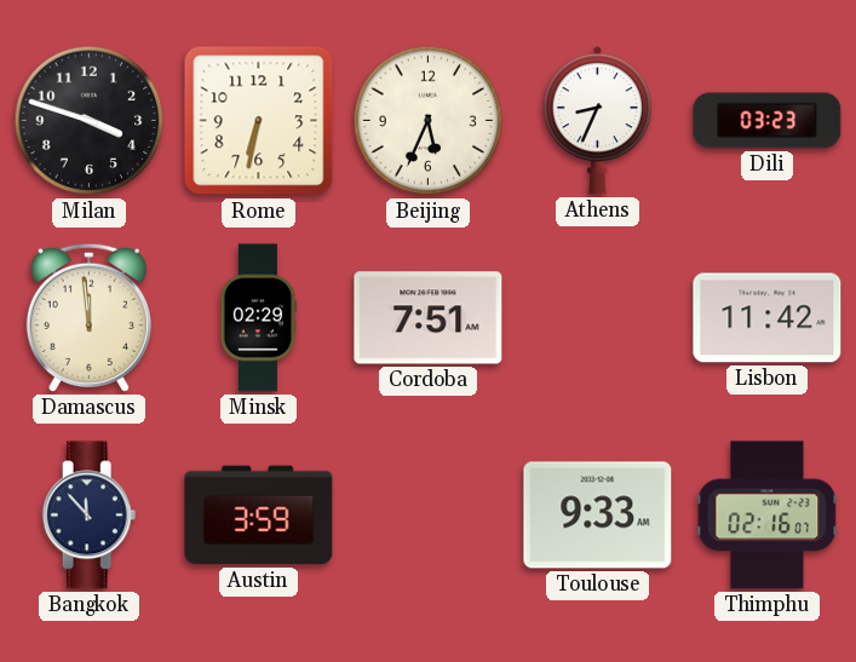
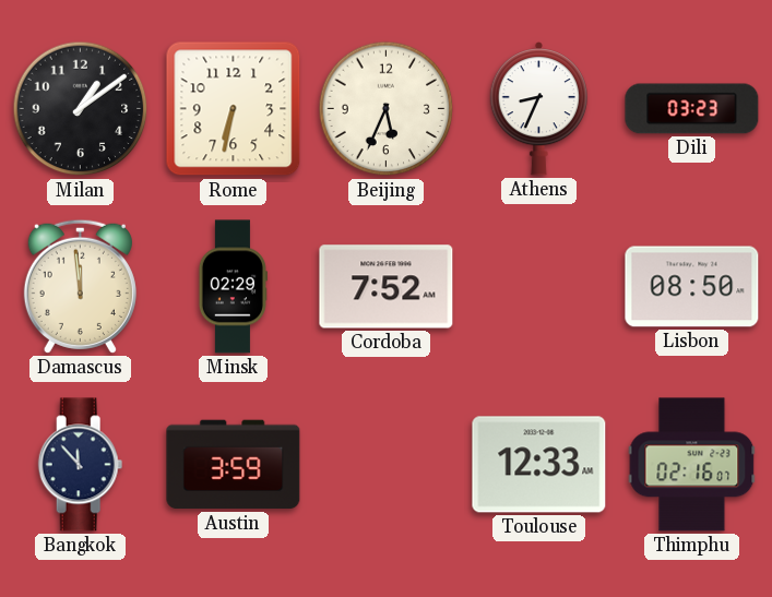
Milan: 3:48 -> 1:09 (81, 109)
Cordoba: 7:51 -> 7:52 (387, 287)
Lisbon: 11:42 -> 08:50 (692, 287)
Toulouse: 9:33 -> 12:33 (539, 465)
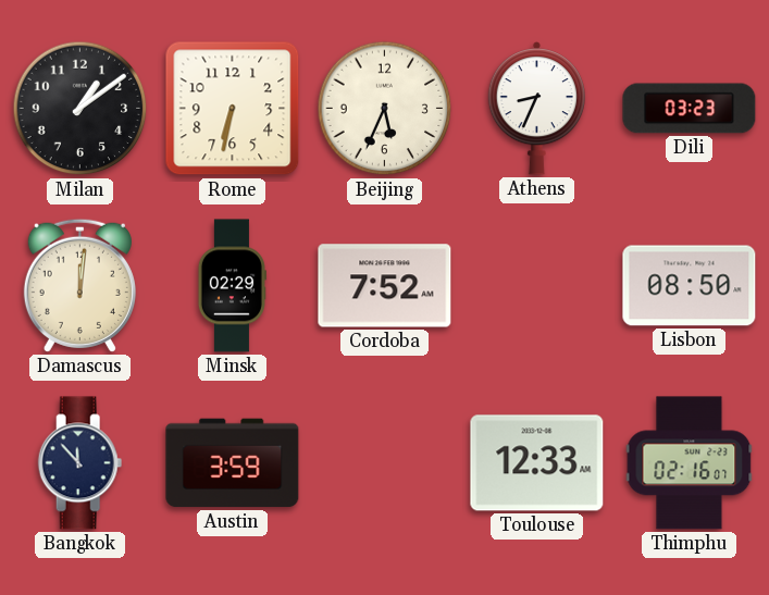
Damascus: 11:59 -> 12:01 (79, 285)
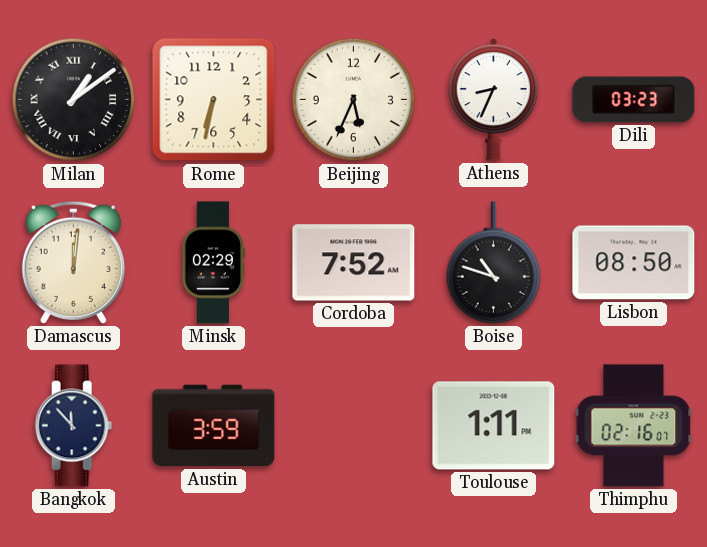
Milan numerals: Arabic -> Roman (74, 100)
Boise: none -> 10:48 (494, 263)
Toulouse: 12:33 -> 1:11 (494, 426)
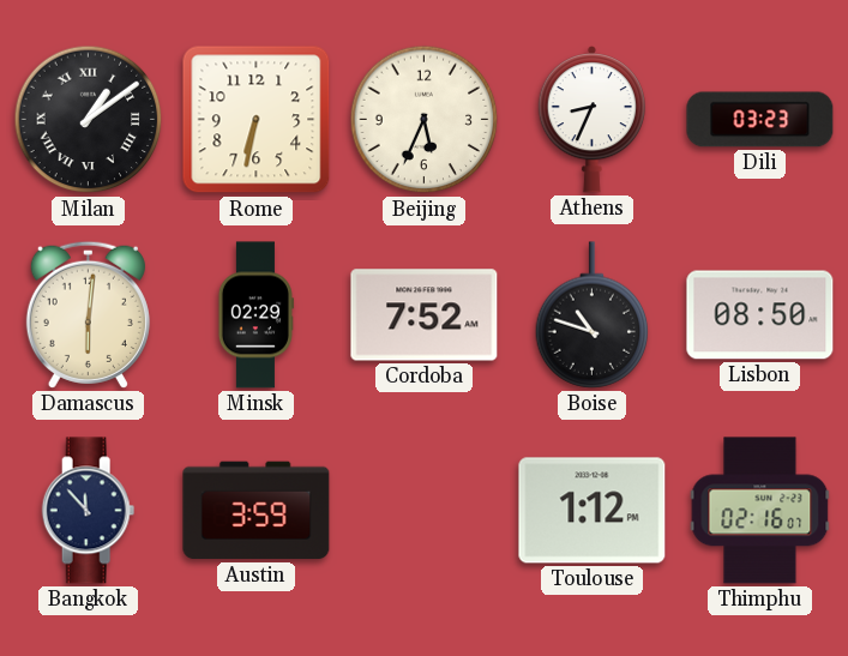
Damascus: 12:01 -> 6:01 (88, 314)
Toulouse: 1:11 -> 1:12 (593, 511)
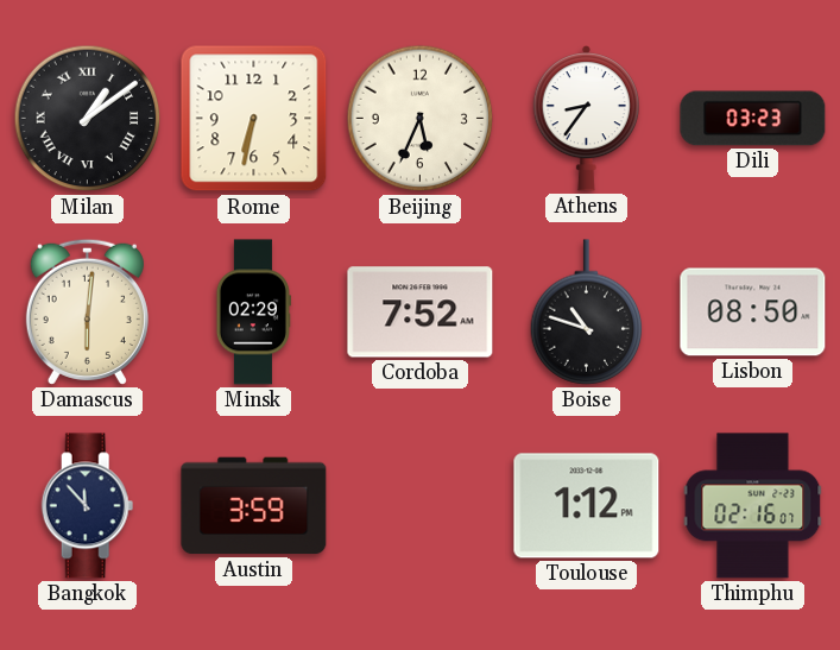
Athens: 8:34 -> 8:36 (586, 119)
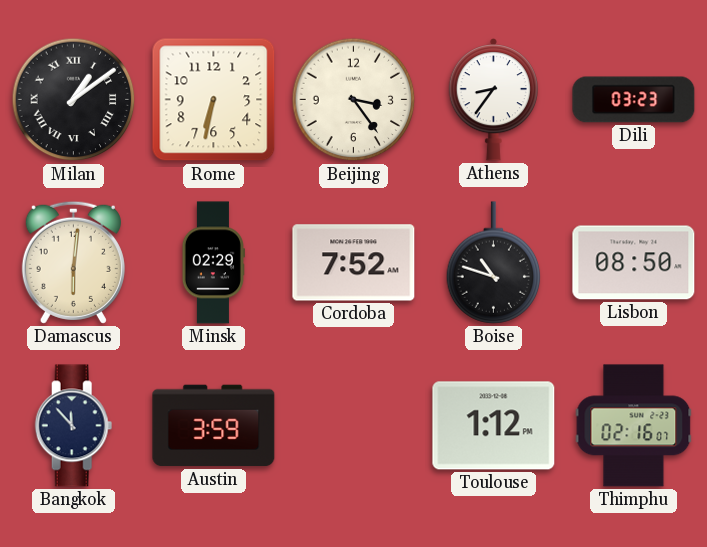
Beijing: 5:34 -> 3:24 (354, 100)
